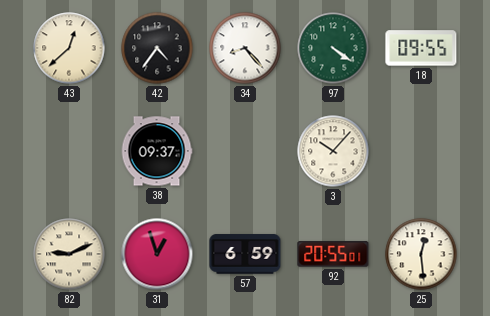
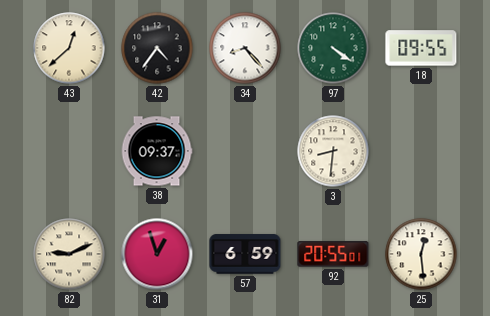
3: 10:07 -> 8:31 (333, 151)
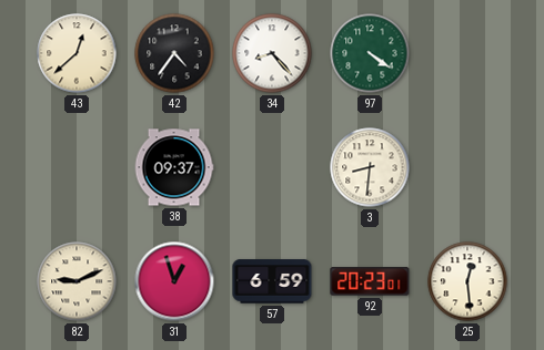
18: 09:55 -> none (421, 48)
92: 20:55 -> 20:23 (370, 281)
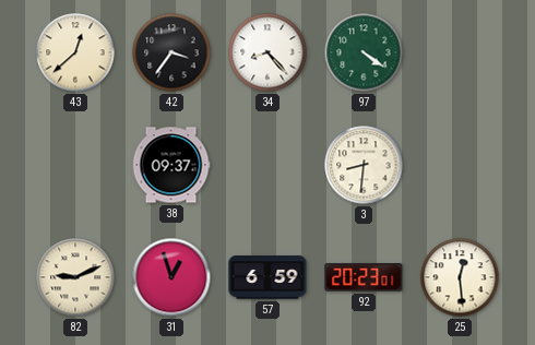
42: 4:36 -> 3:36 (171, 52)
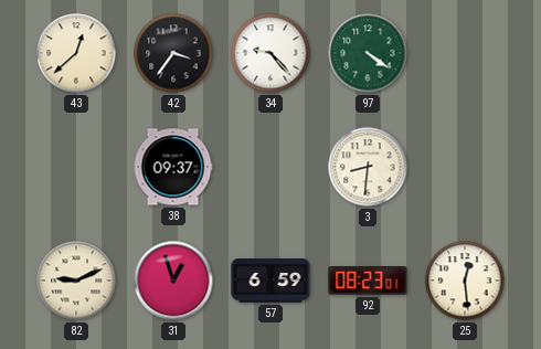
34: 8:23 -> 9:23 (270, 53)
92: 20:23 -> 08:23 (368, 281)
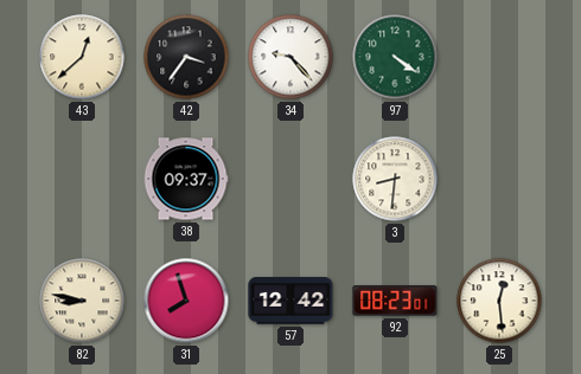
82: 9:11 -> 8:47 (82, 301)
31: 12:57 -> 7:57 (186, 301)
57: 6:59 -> 12:42 (290, 301)
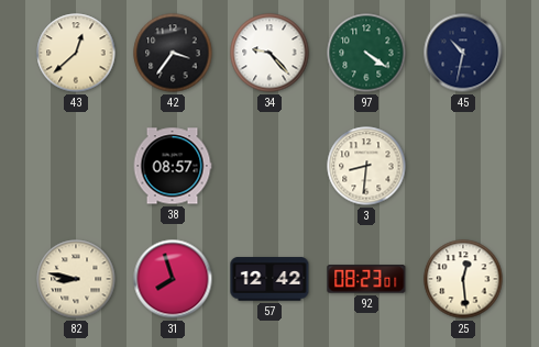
45: none -> 10:32 (463, 53)
38: 09:37 -> 08:57 (173, 166)
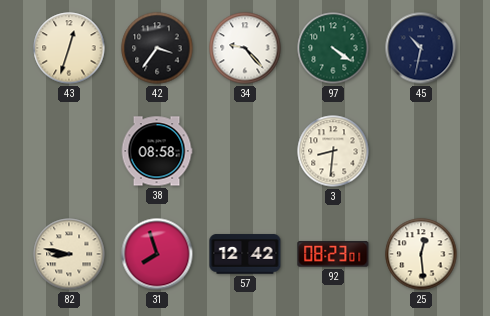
43: 12:38 -> 12:33 (69, 48)
38: 08:57 -> 08:58 (157, 151)
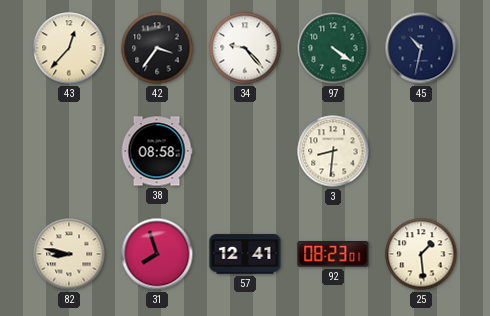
43: 12:33 -> 12:37 (69, 48)
57: 12:42 -> 12:41 (245, 254)
25: 12:29 -> 1:29 (421, 254)
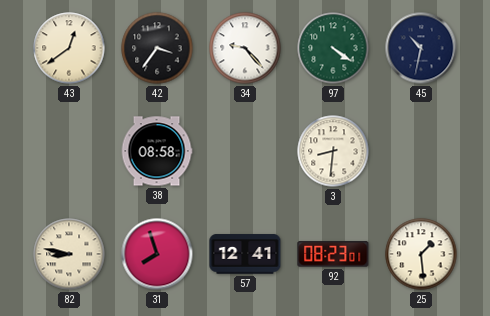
43: 12:37 -> 12:39 (69, 48)
